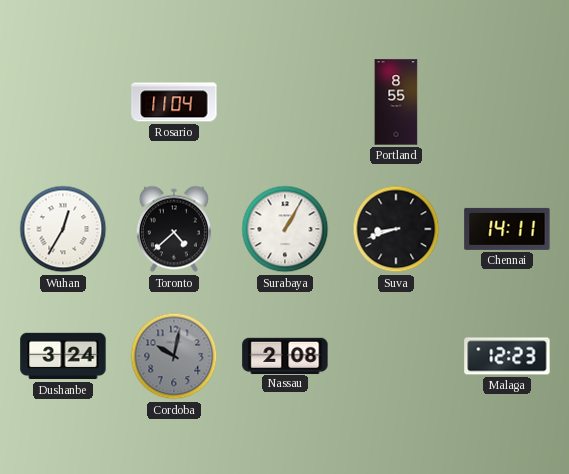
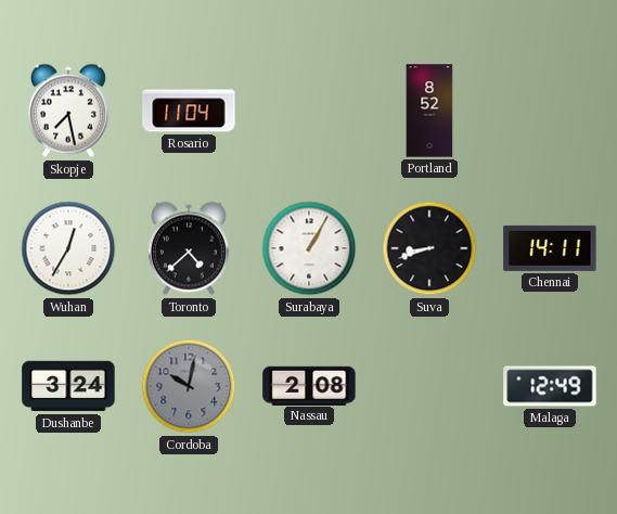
Skopje: none -> 7:28 (68, 111)
Portland: 8:55 -> 8:52 (429, 111)
Malaga: 12:23 -> 12:49 (550, 386)
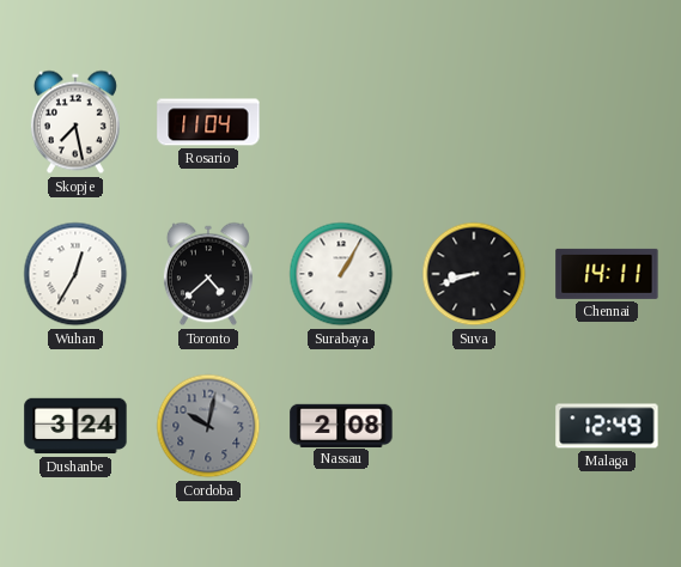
Portland: 8:52 -> none (429, 111)
